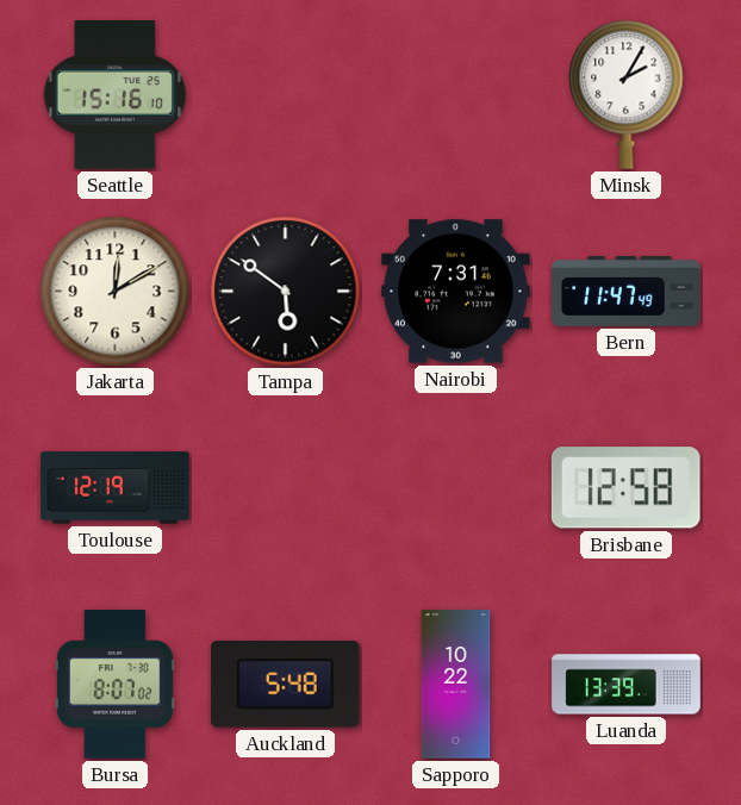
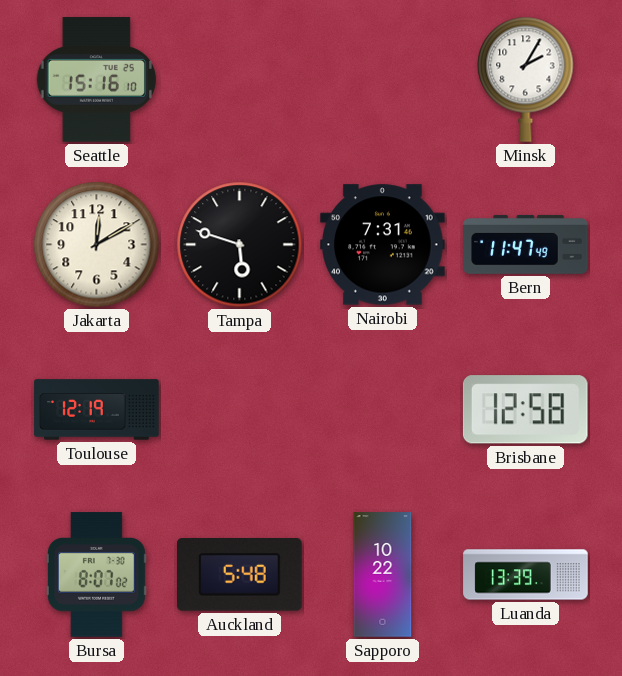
Tampa: 5:51 -> 5:48 (240, 245)
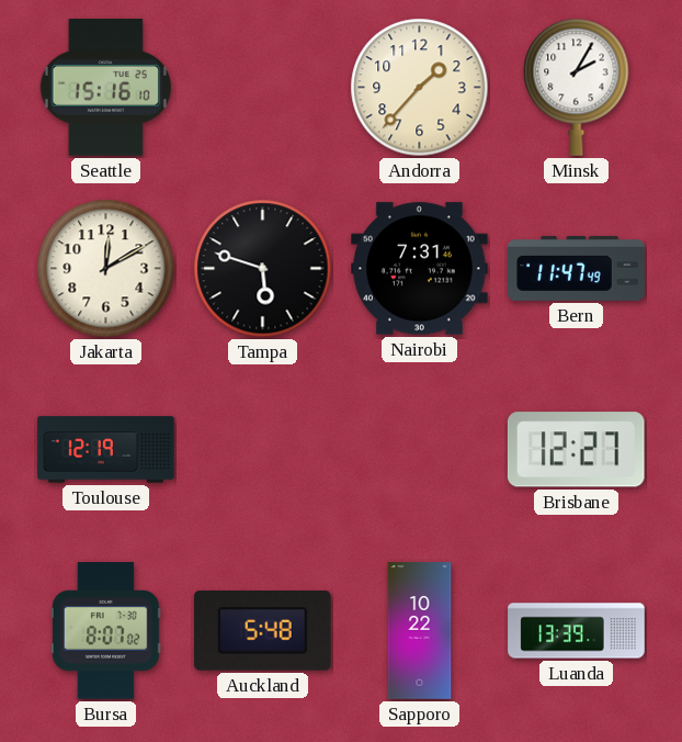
Andorra: none -> 1:37 (420, 88)
Brisbane: 12:58 -> 12:27 (576, 450)
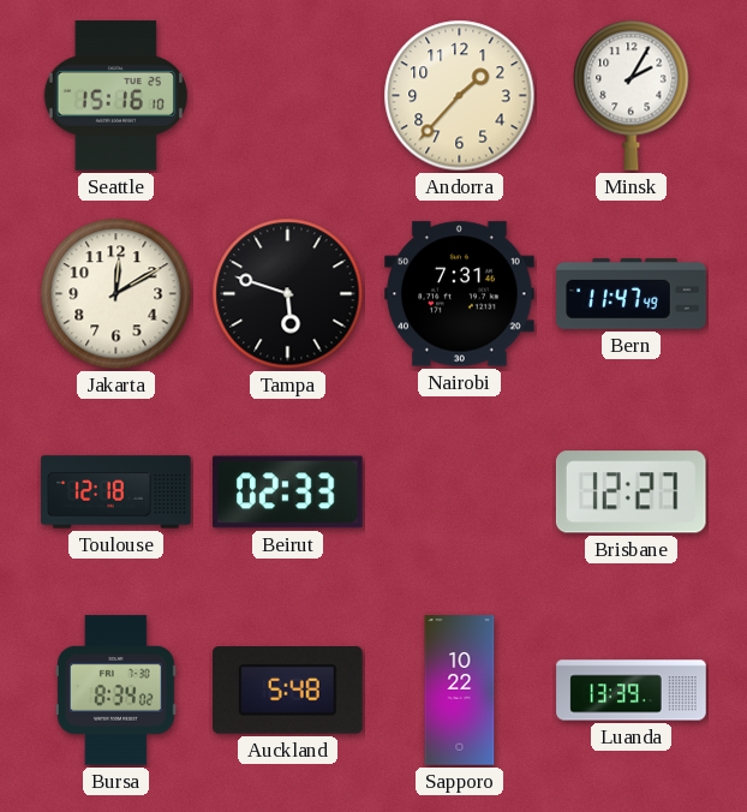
Toulouse: 12:19 -> 12:18 (116, 492)
Beirut: none -> 02:33 (288, 492)
Bursa: 8:07 -> 8:34 (115, 691)
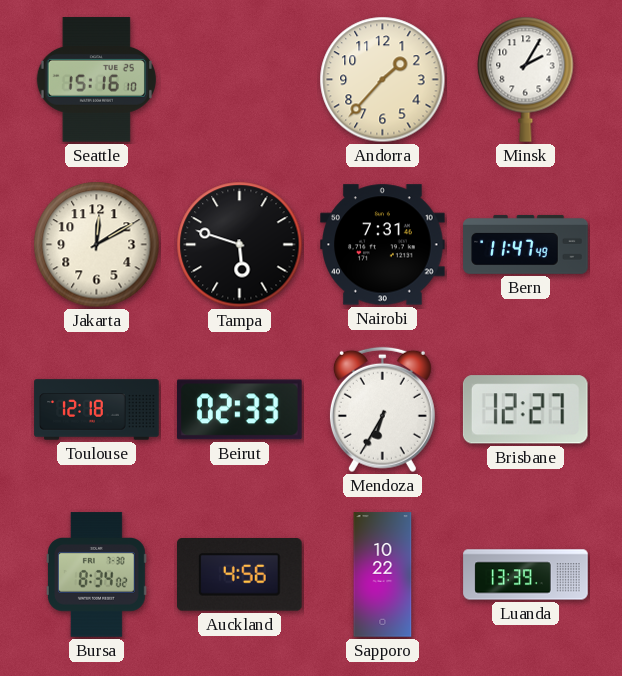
Mendoza: none -> 6:35 (382, 410)
Auckland: 5:48 -> 4:56 (240, 575)
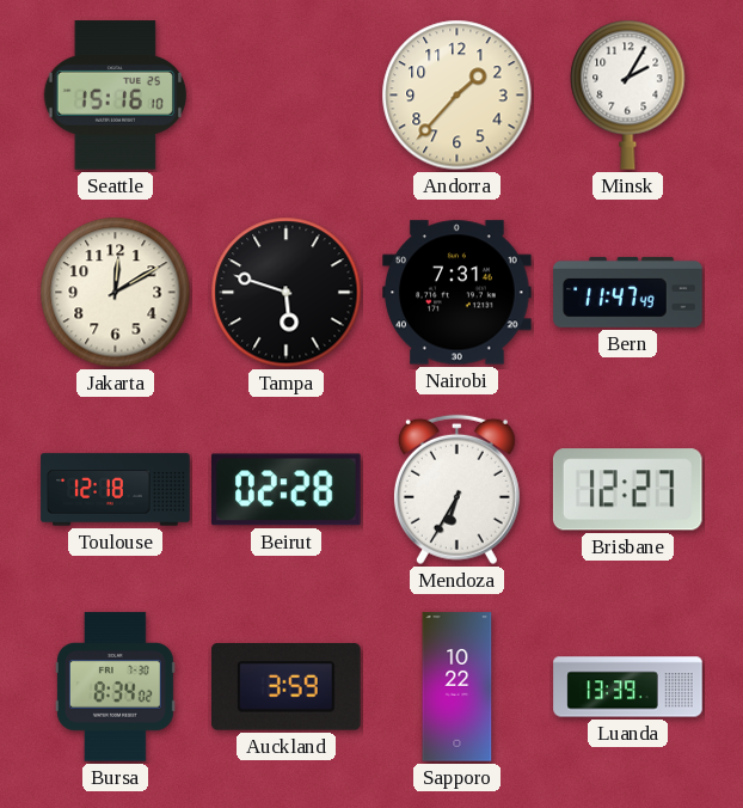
Beirut: 02:33 -> 02:28 (287, 490)
Auckland: 4:56 -> 3:59 (287, 687)
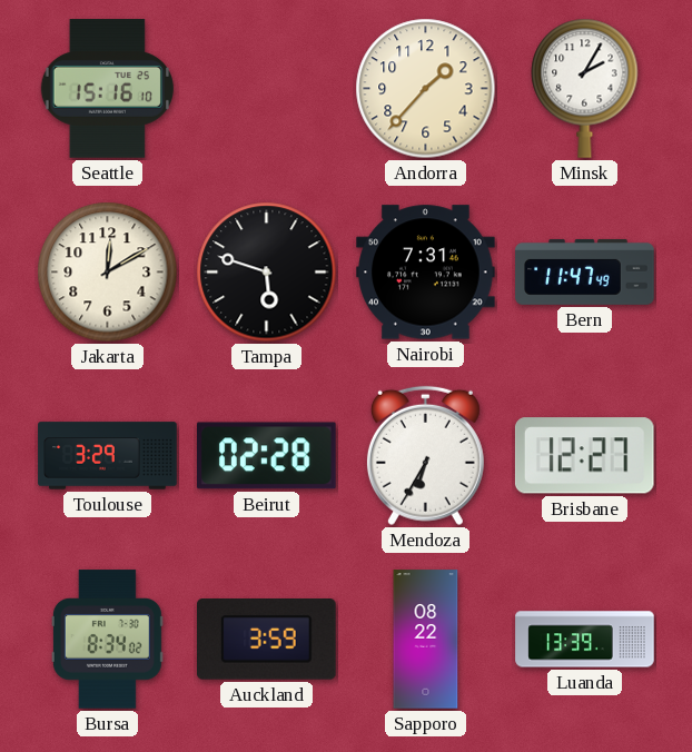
Toulouse: 12:18 -> 3:29 (108, 456)
Sapporo: 10:22 -> 08:22 (426, 640)
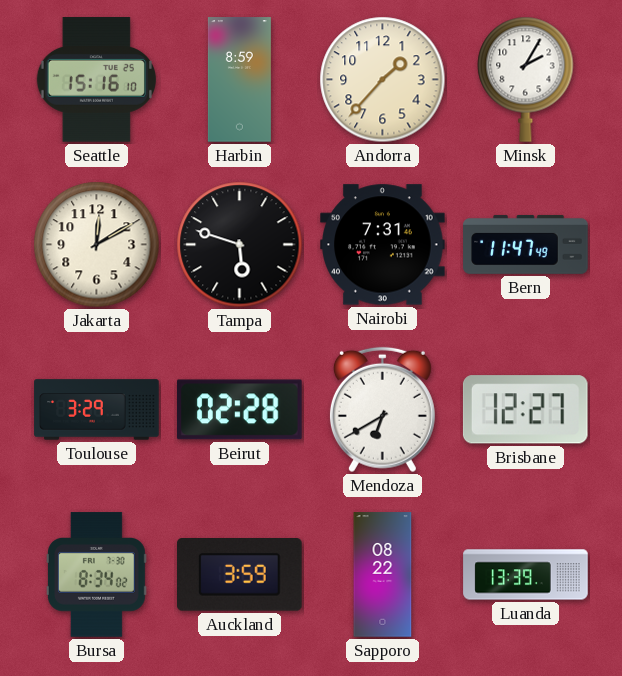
Harbin: none -> 8:59 (239, 80)
Mendoza: 6:35 -> 6:40 (382, 410)
